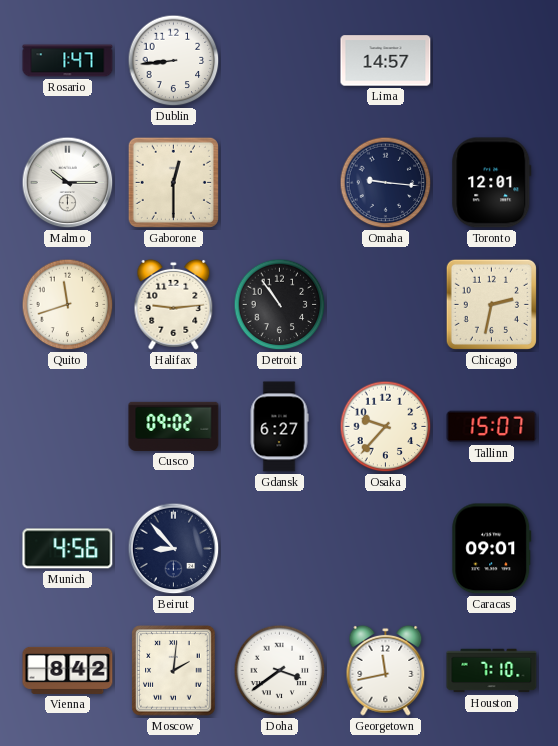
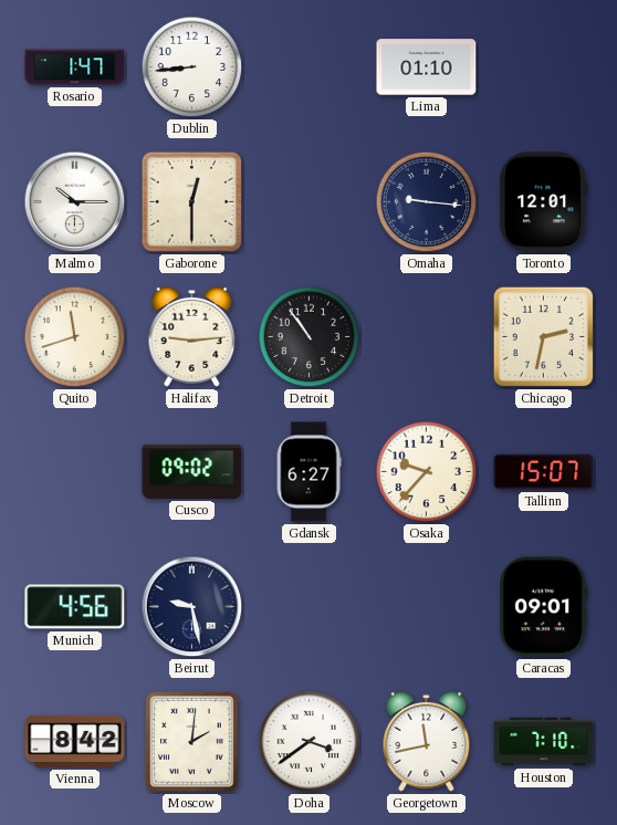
Lima: 14:57 -> 01:10 (427, 67)
Beirut: 8:53 -> 9:28 (192, 607)
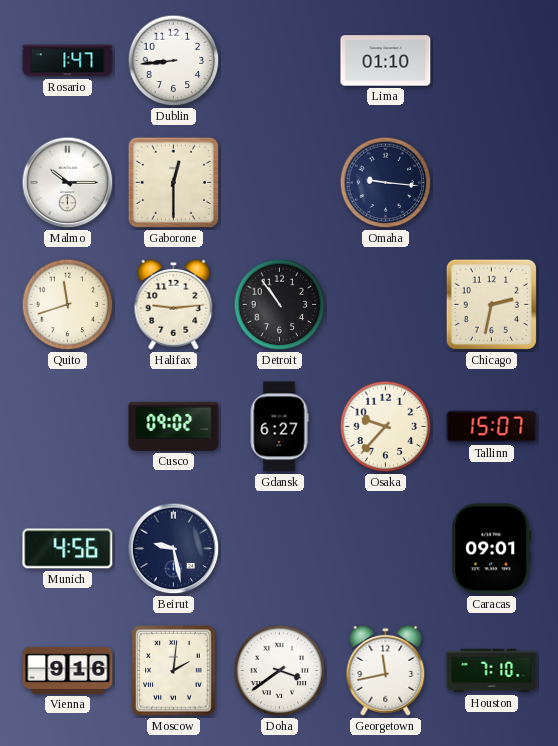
Toronto: 12:01 -> none (544, 202)
Vienna: 8:42 -> 9:16 (68, 670)
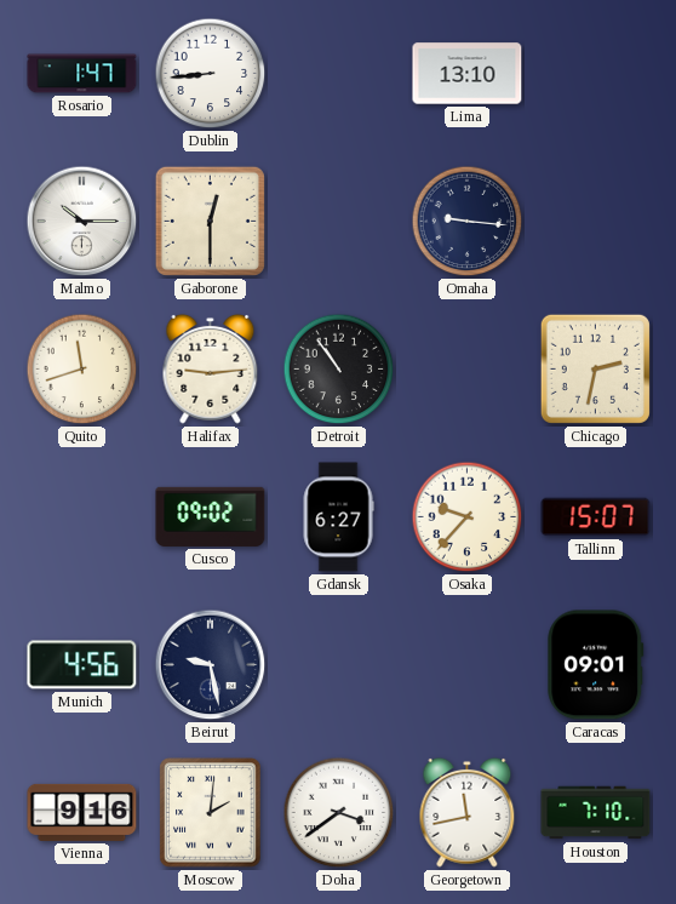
Lima: 01:10 -> 13:10 (468, 74)
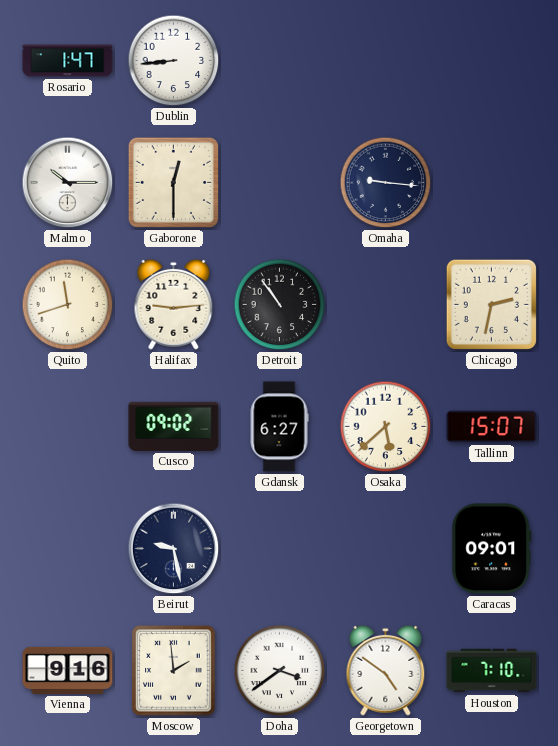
Lima: 13:10 -> none (468, 74)
Osaka: 9:37 -> 5:38 (386, 427)
Munich: 4:56 -> none (82, 665)
Moscow: 2:01 -> 1:59 (174, 671)
Georgetown: 11:43 -> 4:51 (386, 670)
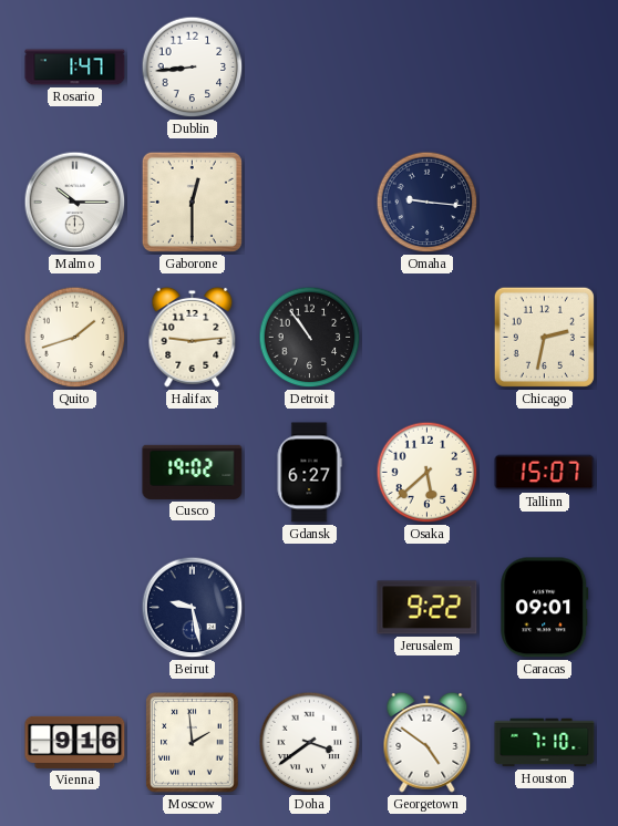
Quito: 11:42 -> 1:42 (75, 338)
Cusco: 09:02 -> 19:02 (193, 472)
Jerusalem: none -> 9:22 (428, 608)
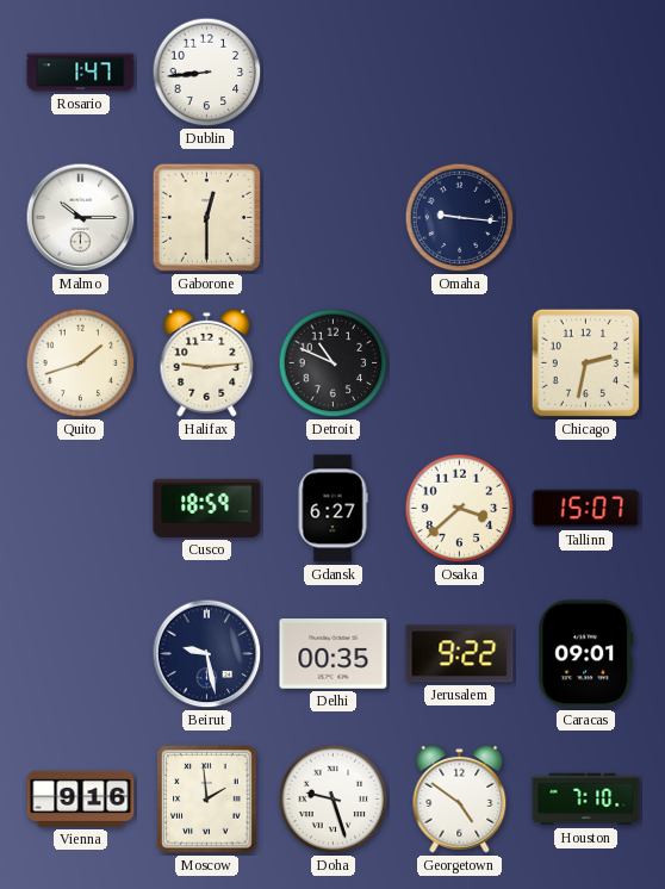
Detroit: 10:54 -> 10:49 (334, 363)
Cusco: 19:02 -> 18:59 (207, 508)
Osaka: 5:38 -> 3:38 (460, 509)
Delhi: none -> 00:35 (334, 654)
Doha: 3:39 -> 9:27 (334, 800)
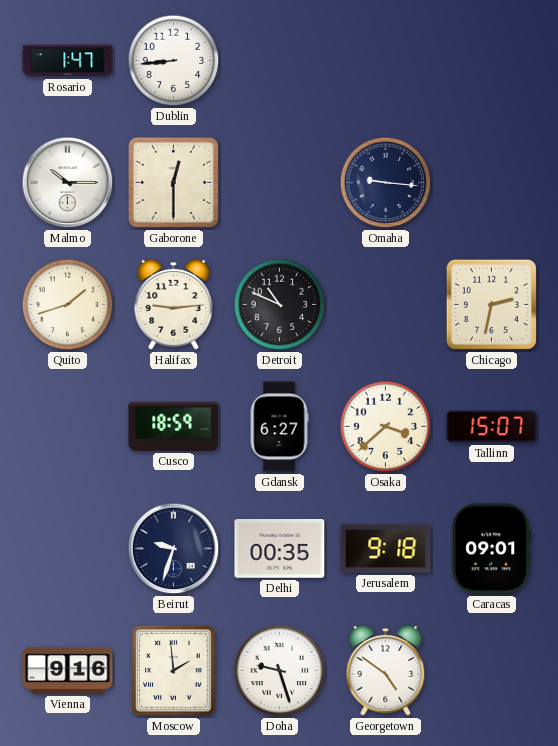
Beirut: 9:28 -> 9:33 (174, 549)
Jerusalem: 9:22 -> 9:18 (386, 549)
Houston: 7:10 -> none (586, 800)
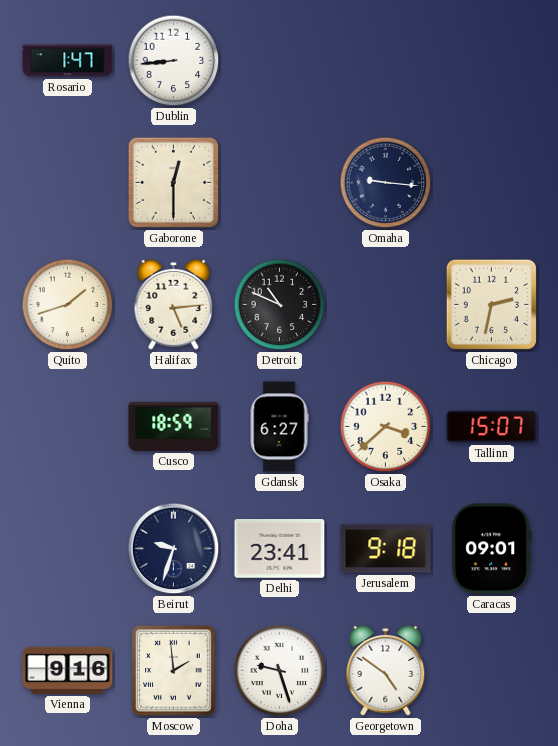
Malmo: 10:15 -> none (68, 183)
Halifax: 9:14 -> 5:14 (174, 304)
Delhi: 00:35 -> 23:41 (280, 549)
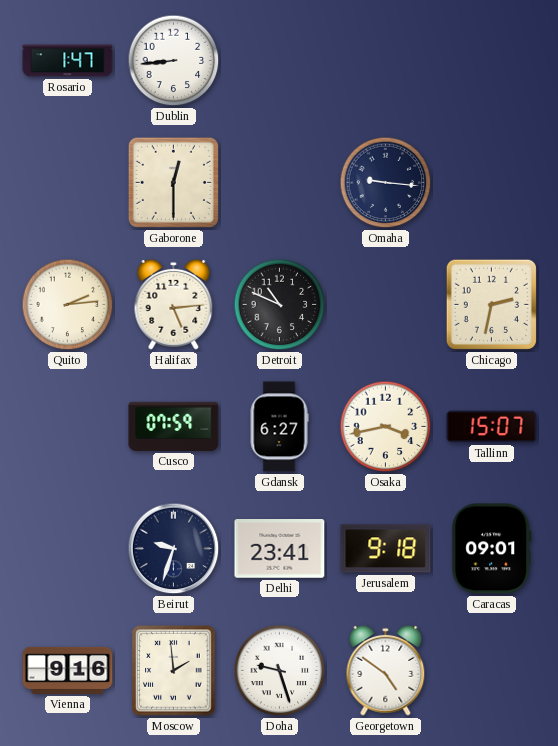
Quito: 1:42 -> 2:14 (68, 305)
Cusco: 18:59 -> 07:59 (174, 426)
Osaka: 3:38 -> 3:43 (386, 427)
